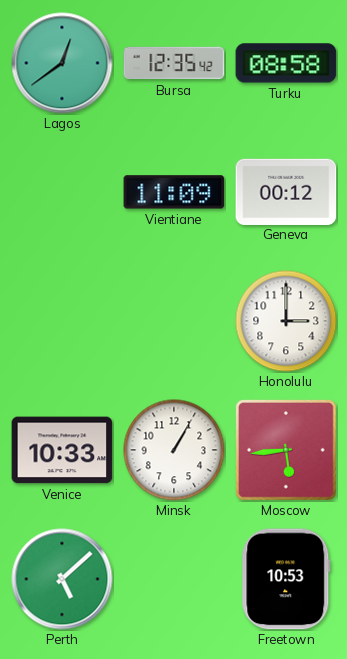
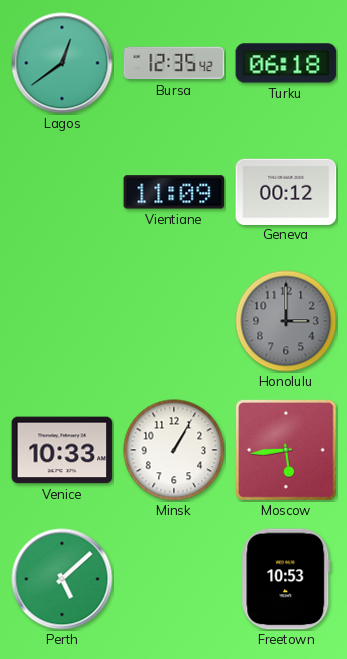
Turku: 08:58 -> 06:18 (286, 63)
Honolulu dial: white -> grey (286, 321)
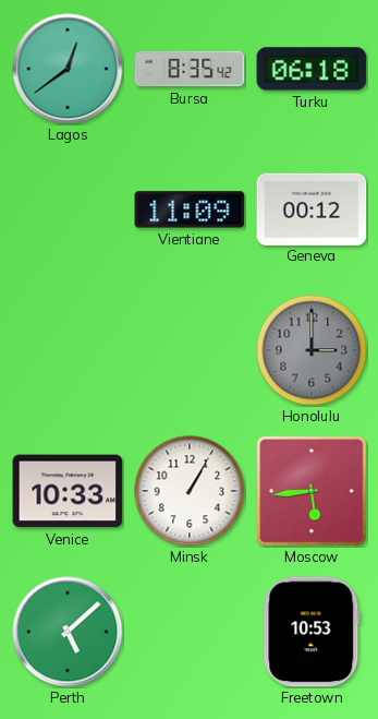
Bursa: 12:35 -> 8:35 (190, 69)
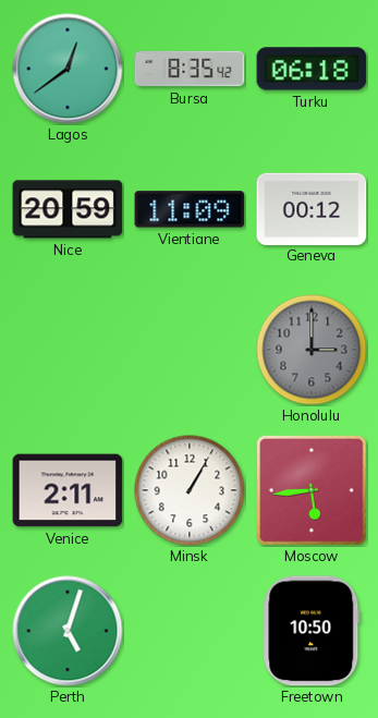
Nice: none -> 20:59 (68, 209)
Venice: 10:33 -> 2:11 (68, 490)
Perth: 5:08 -> 5:03 (68, 631)
Freetown: 10:53 -> 10:50 (312, 631)
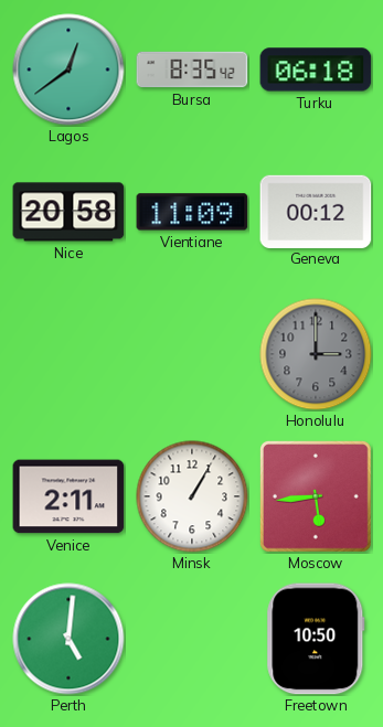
Nice: 20:59 -> 20:58 (68, 212)
Perth: 5:03 -> 5:01 (68, 639)
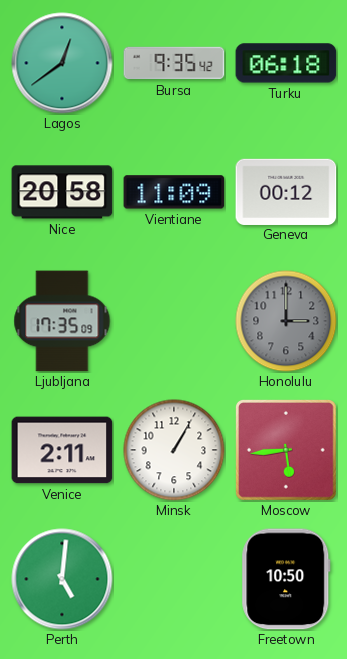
Bursa: 8:35 -> 9:35 (174, 63)
Ljubljana: none -> 17:35 (62, 321)
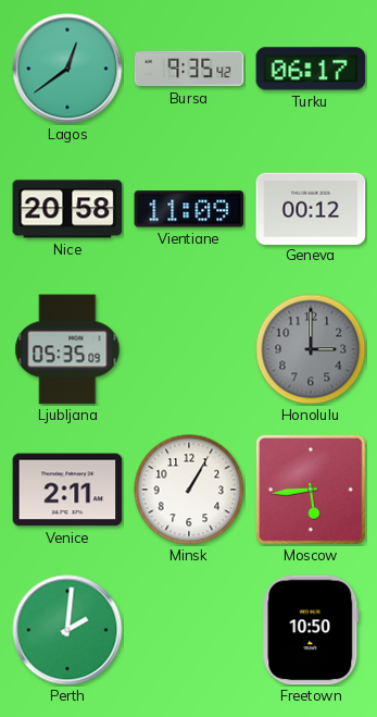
Turku: 06:18 -> 06:17 (311, 69)
Ljubljana: 17:35 -> 05:35 (67, 349)
Perth: 5:01 -> 2:01 (67, 630)
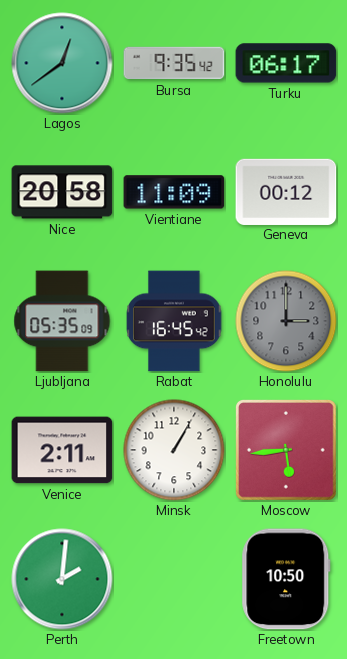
Rabat: none -> 16:45 (174, 321)
